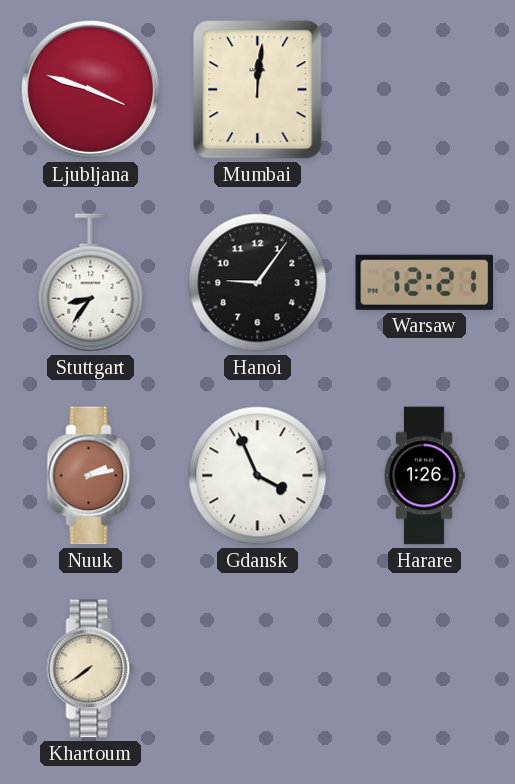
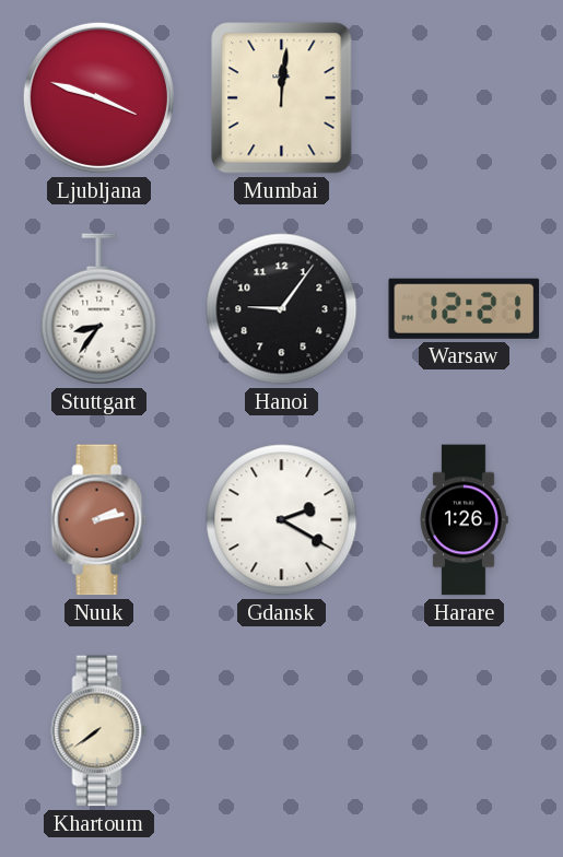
Gdansk: 3:56 -> 2:20 (282, 520)
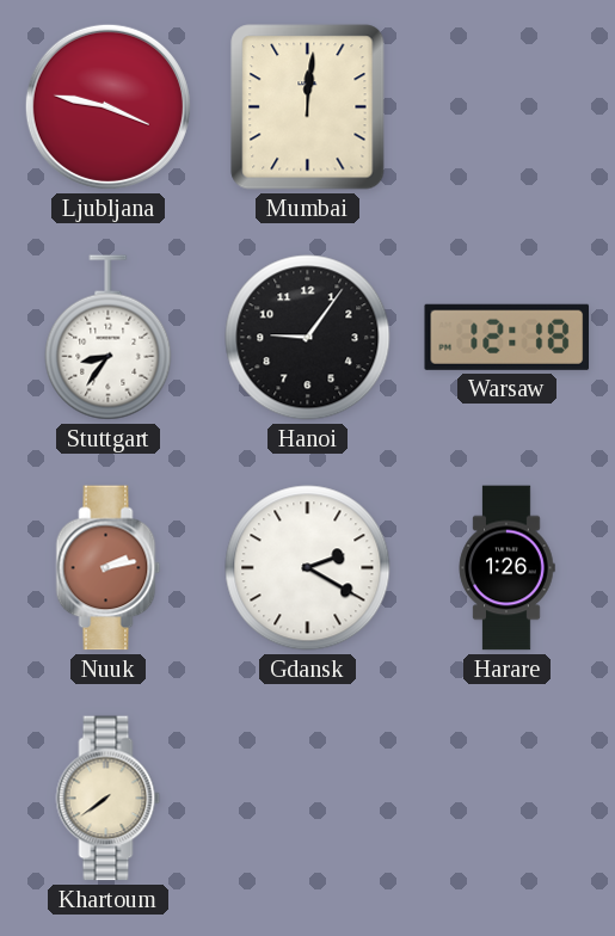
Ljubljana: 3:48 -> 3:47 (107, 106)
Warsaw: 12:21 -> 12:18 (508, 337)
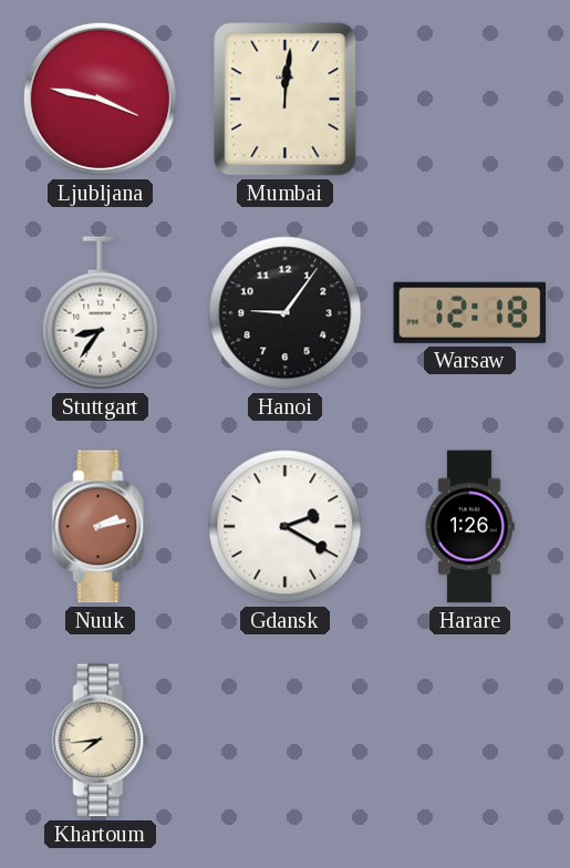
Khartoum: 7:39 -> 7:44 (101, 741)
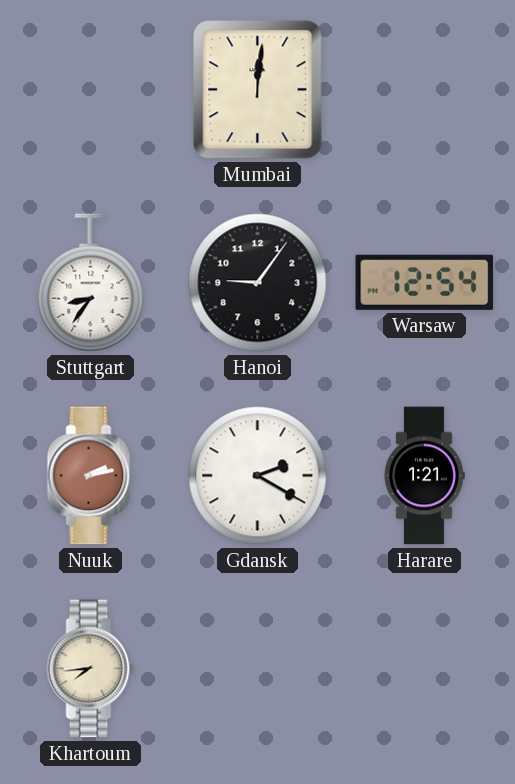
Ljubljana: 3:47 -> none (100, 99)
Warsaw: 12:18 -> 12:54 (425, 282)
Harare: 1:26 -> 1:21 (424, 476)
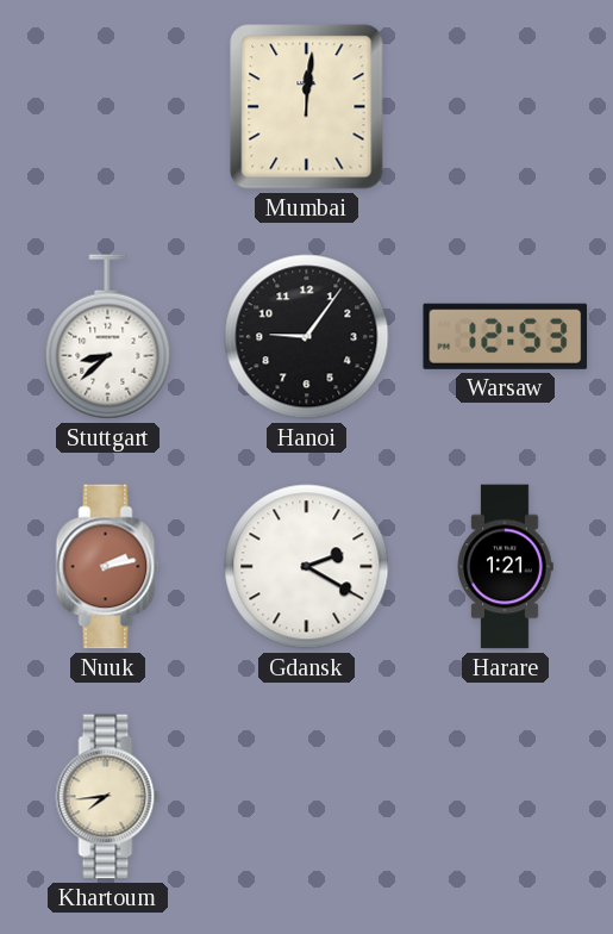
Stuttgart: 8:36 -> 8:38 (108, 337)
Warsaw: 12:54 -> 12:53 (506, 336)
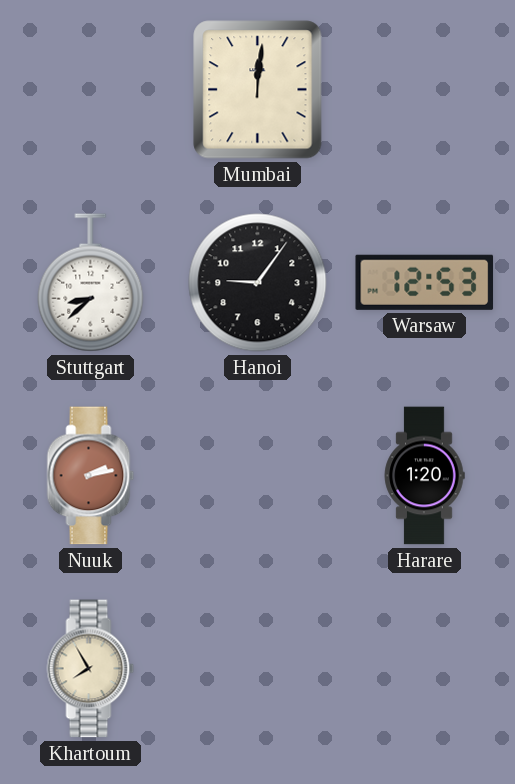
Gdansk: 2:20 -> none (307, 567)
Harare: 1:21 -> 1:20 (424, 476)
Khartoum: 7:44 -> 7:55 (91, 669)
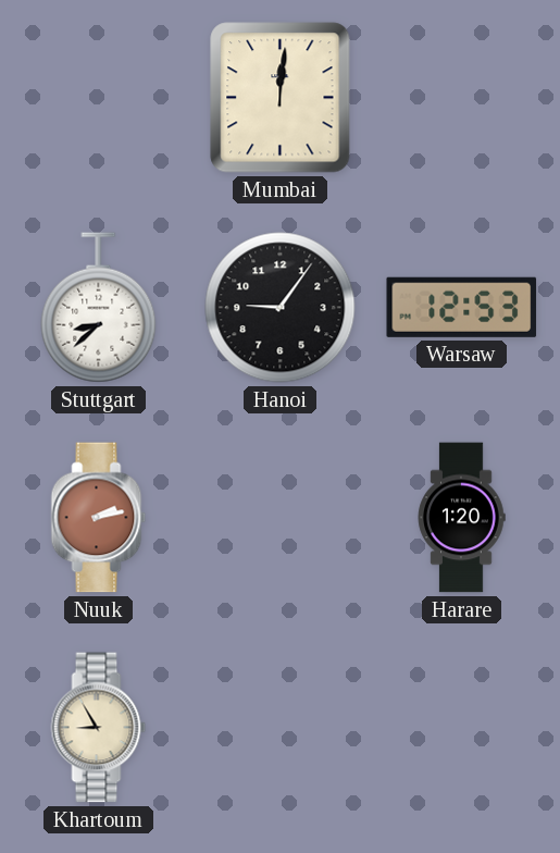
Khartoum: 7:55 -> 8:55 (99, 728)
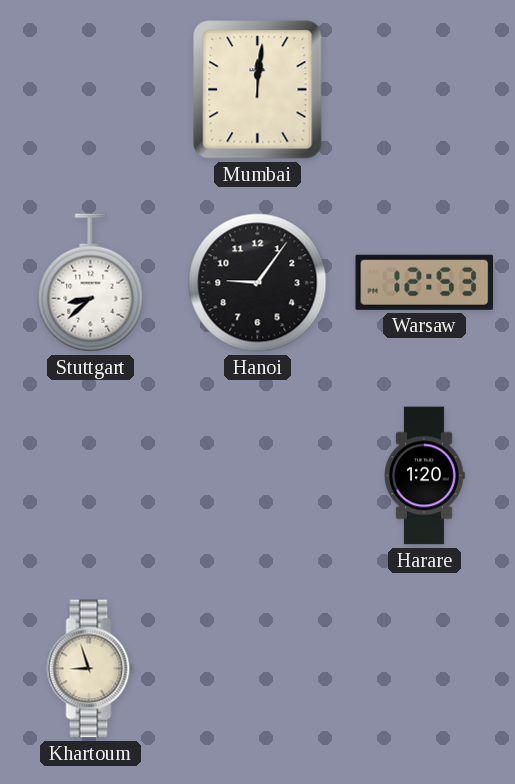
Nuuk: 2:13 -> none (99, 518)
Khartoum: 8:55 -> 8:57 (91, 669)
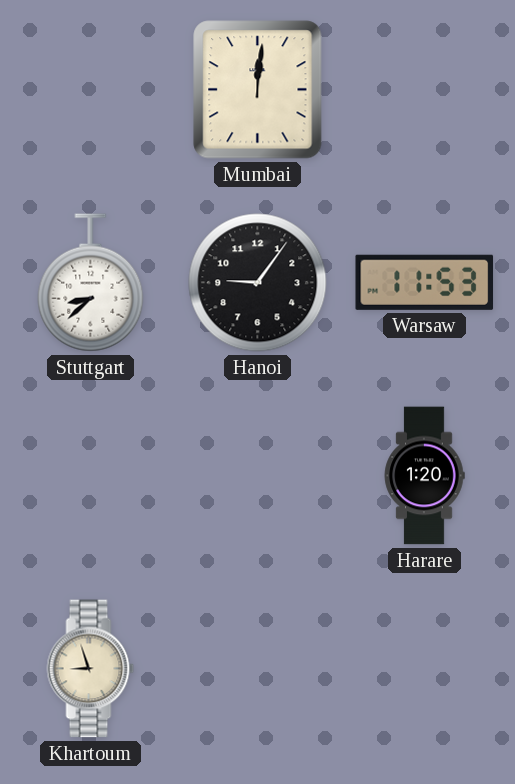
Warsaw: 12:53 -> 11:53 (425, 282)
